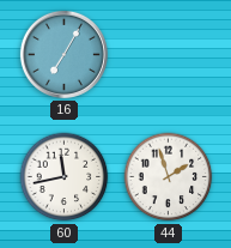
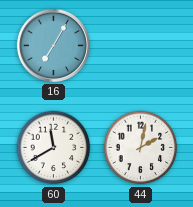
60: 11:43 -> 11:40 (54, 148)
44: 1:57 -> 2:02 (141, 148)
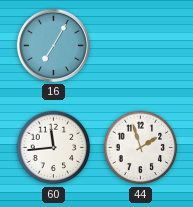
60: 11:40 -> 11:44 (54, 148)
44: 2:02 -> 1:57 (141, 148)
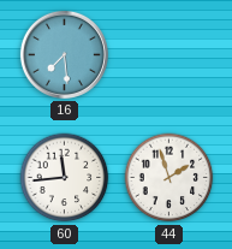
16: 7:05 -> 7:29 (64, 54)
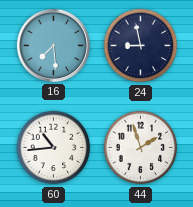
24: none -> 8:58 (141, 46)
60: 11:44 -> 10:44 (54, 148)
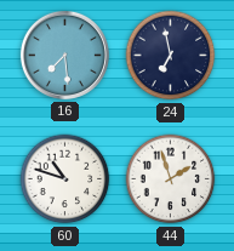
24: 8:58 -> 6:58 (171, 56)
60: 10:44 -> 10:48 (65, 179)
